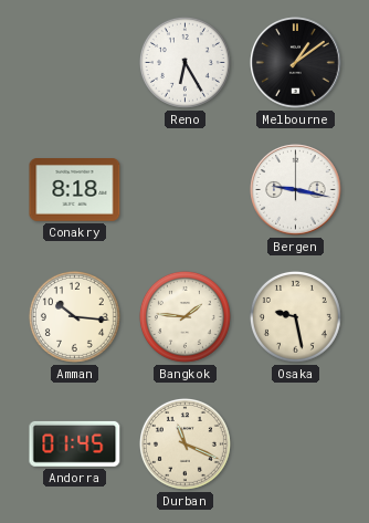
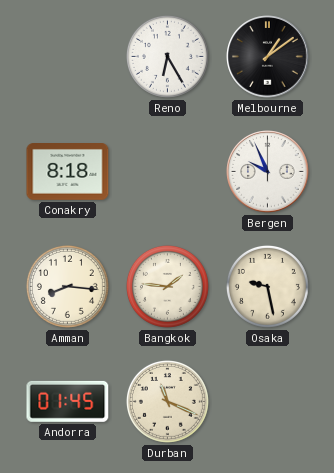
Bergen: 9:17 -> 9:56 (268, 172)
Amman: 10:16 -> 8:16 (67, 286)
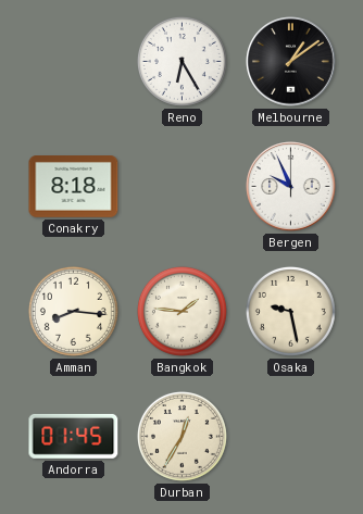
Durban: 11:19 -> 12:35 (181, 436)
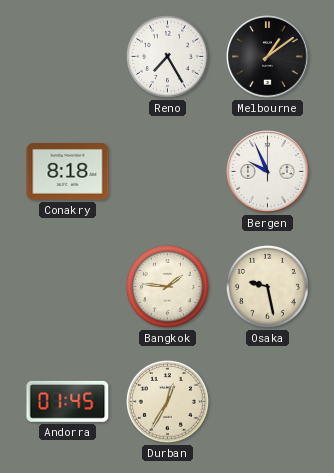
Reno: 6:25 -> 7:25 (167, 56)
Amman: 8:16 -> none (73, 311)
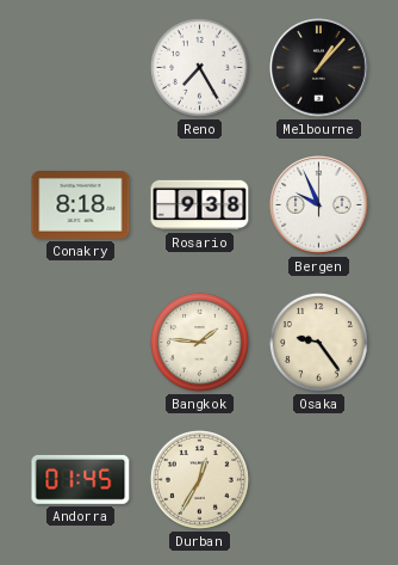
Melbourne: 1:09 -> 1:07 (319, 68)
Rosario: none -> 9:38 (200, 205)
Osaka: 9:28 -> 9:24 (318, 342)
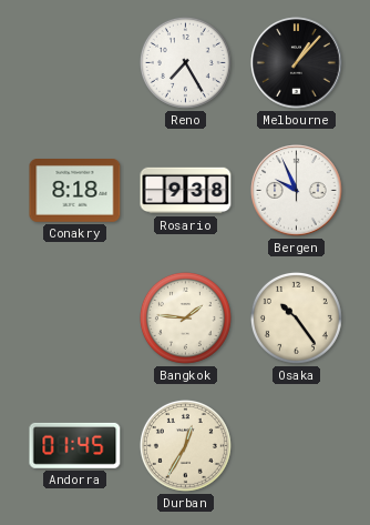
Osaka: 9:24 -> 10:24 (296, 317)
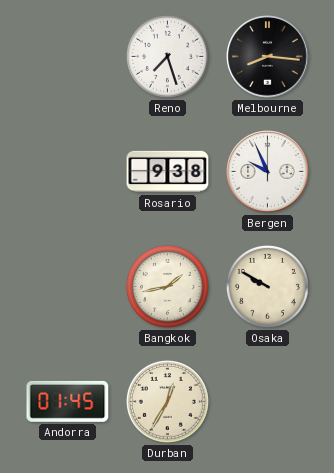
Reno: 7:25 -> 7:27 (167, 56)
Melbourne: 1:07 -> 8:16 (268, 57)
Conakry: 8:18 -> none (75, 191)
Bangkok: 1:46 -> 1:43 (167, 286)
Osaka: 10:24 -> 9:50 (267, 286)
